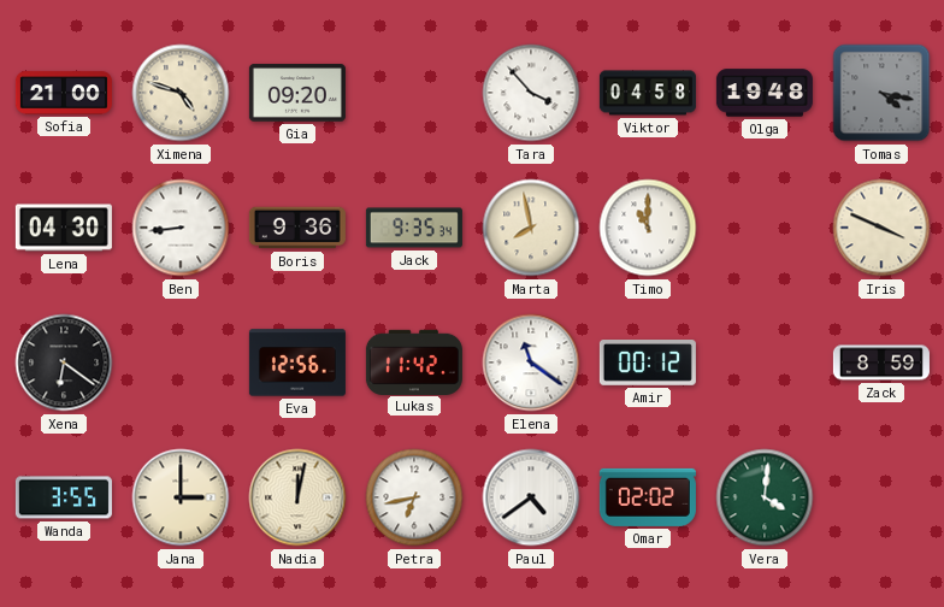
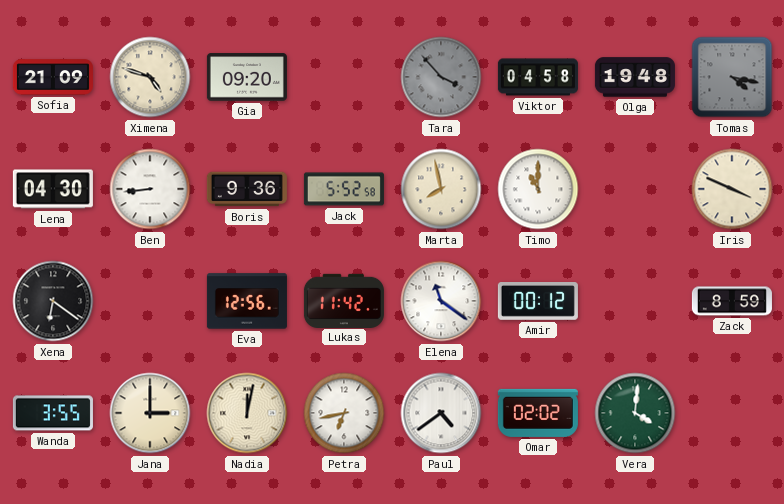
Sofia: 21:00 -> 21:09 (53, 77)
Tara dial: white -> grey (441, 77)
Jack: 9:35 -> 5:52 (344, 189)
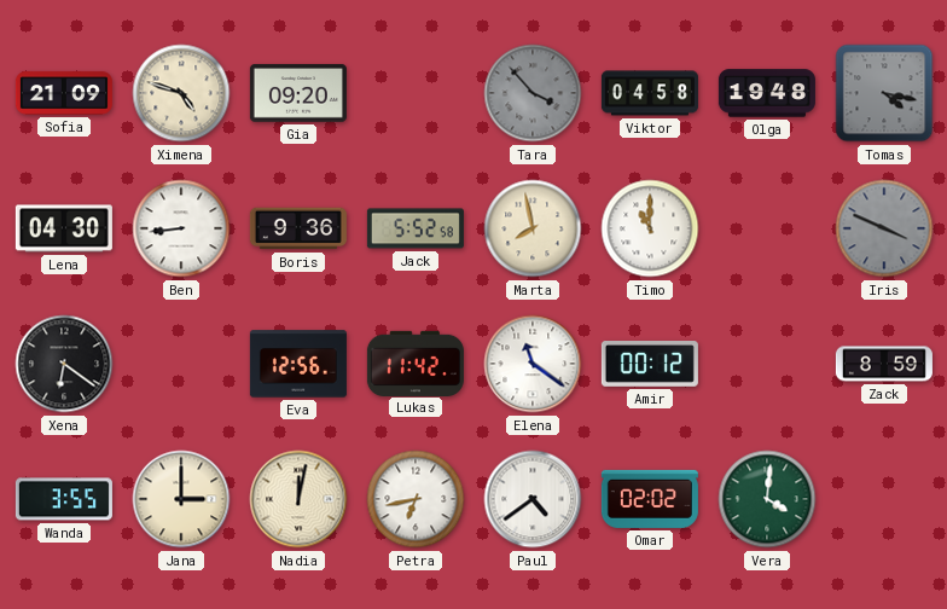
Iris dial: cream -> grey (884, 228)
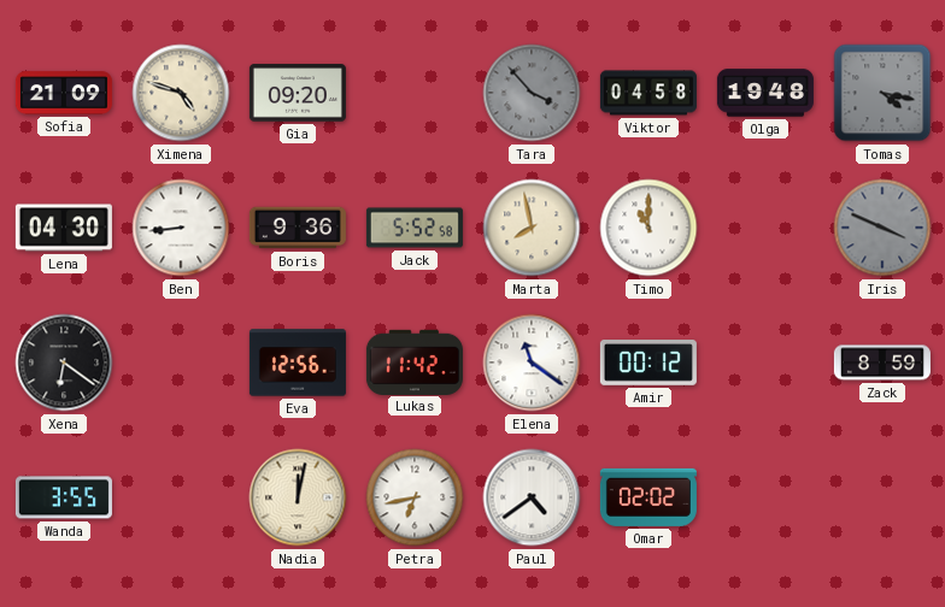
Jana: 3:00 -> none (181, 499)
Vera: 4:01 -> none (767, 499)
